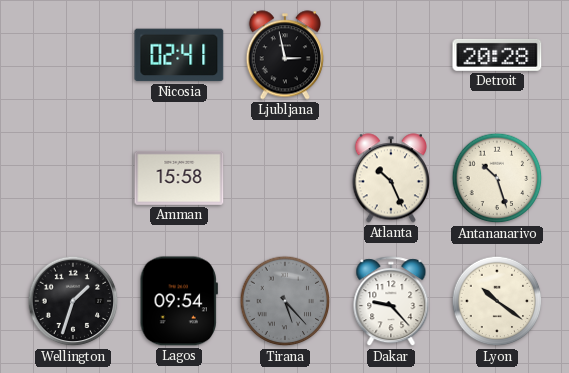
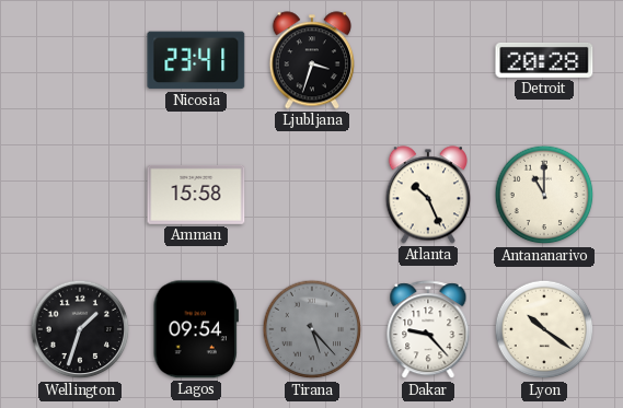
Nicosia: 02:41 -> 23:41 (196, 60)
Ljubljana: 2:58 -> 3:33 (312, 60)
Antananarivo: 10:27 -> 11:00 (544, 195)
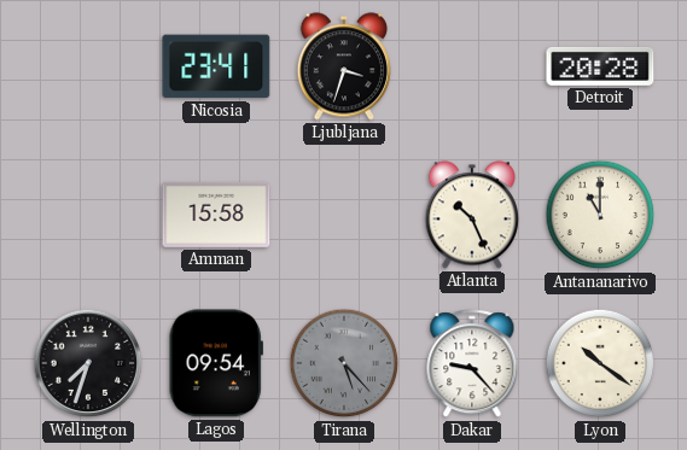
Wellington: 1:33 -> 7:33 (88, 363)
